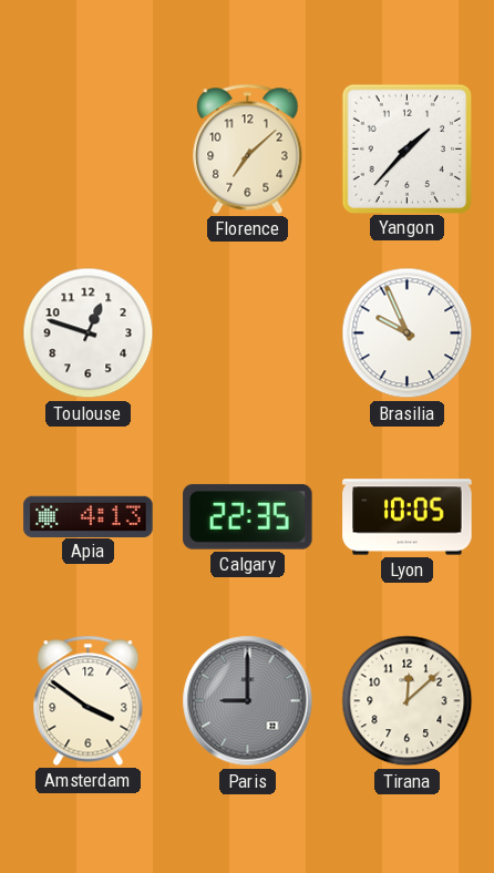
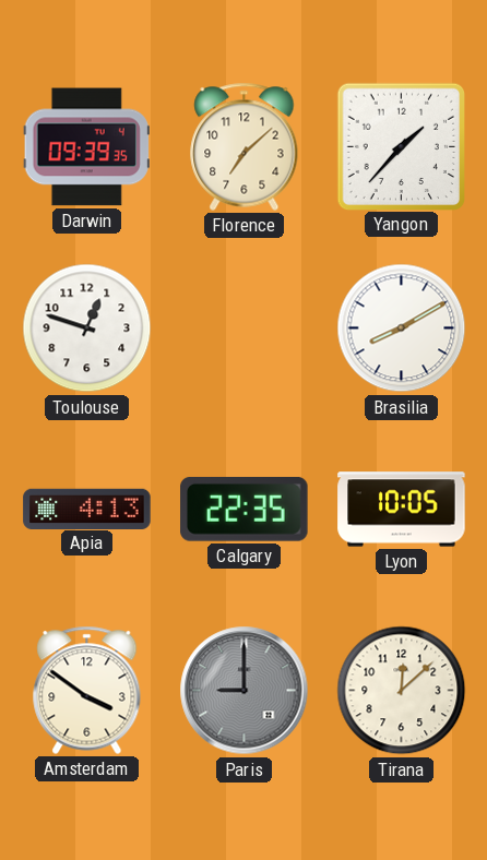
Darwin: none -> 09:39 (86, 147)
Brasilia: 9:56 -> 8:10 (402, 329)
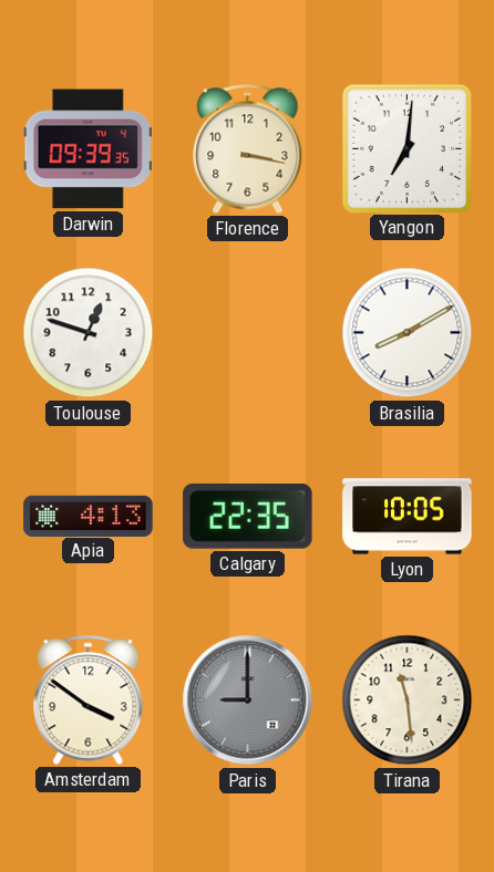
Florence: 7:08 -> 3:17 (248, 148)
Yangon: 1:37 -> 7:01 (406, 148)
Tirana: 12:08 -> 11:29 (408, 700)
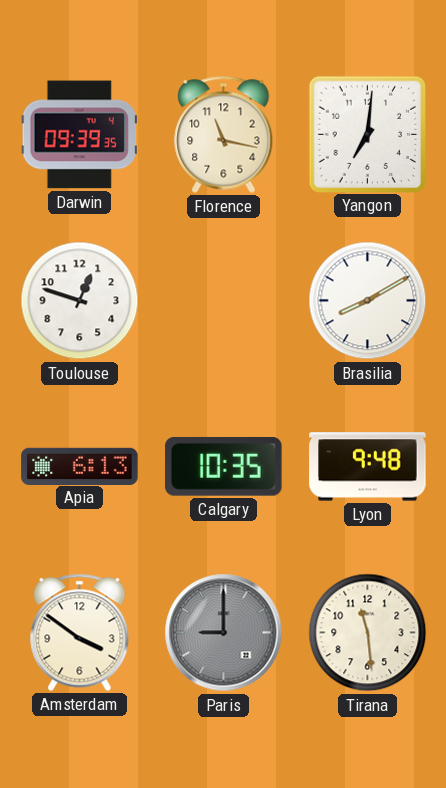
Florence: 3:17 -> 11:17 (224, 134)
Apia: 4:13 -> 6:13 (80, 466)
Calgary: 22:35 -> 10:35 (224, 467)
Lyon: 10:05 -> 9:48 (368, 467)
